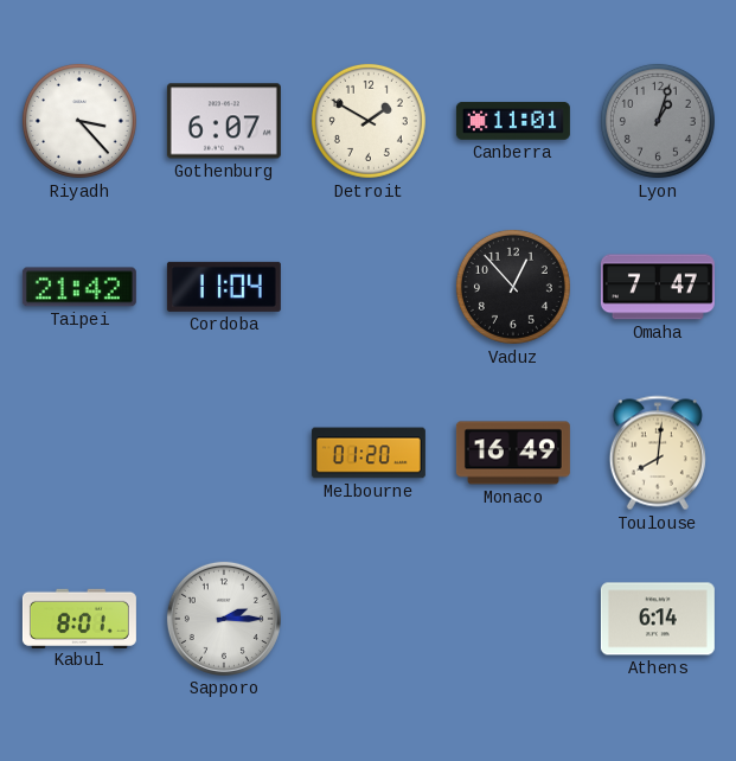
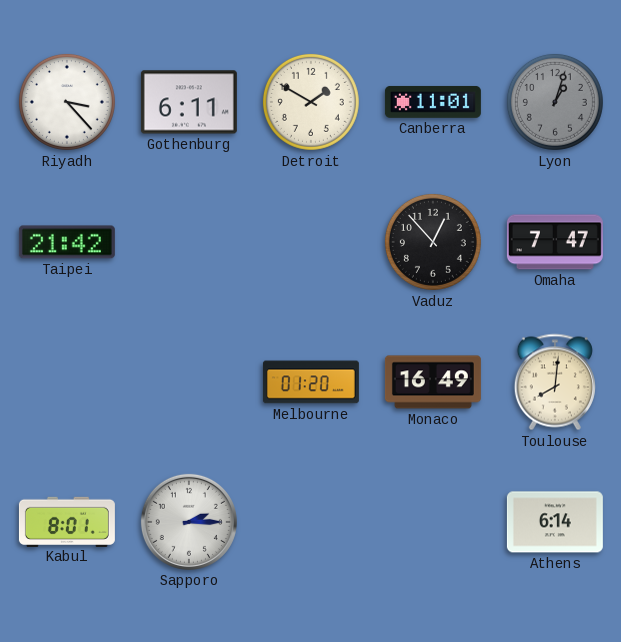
Gothenburg: 6:07 -> 6:11 (189, 102)
Cordoba: 11:04 -> none (224, 287)
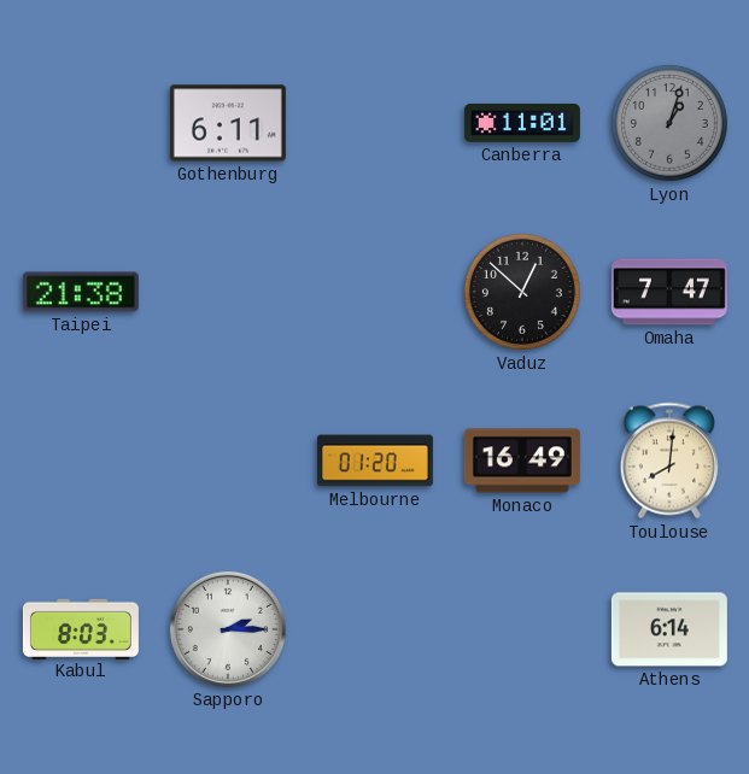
Riyadh: 3:23 -> none (67, 102)
Detroit: 1:50 -> none (311, 102)
Taipei: 21:42 -> 21:38 (81, 292)
Vaduz: 12:53 -> 12:52 (522, 292)
Kabul: 8:01 -> 8:03 (81, 628)
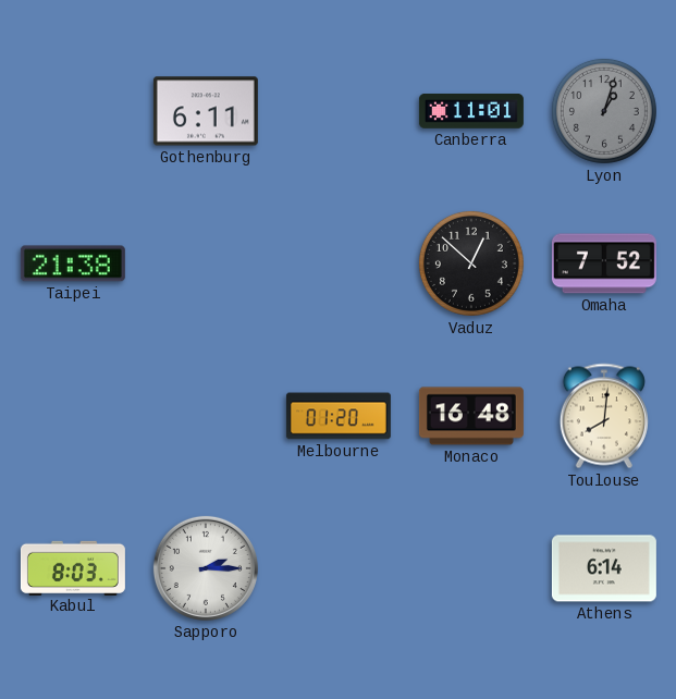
Omaha: 7:47 -> 7:52 (604, 263)
Monaco: 16:49 -> 16:48 (471, 416)
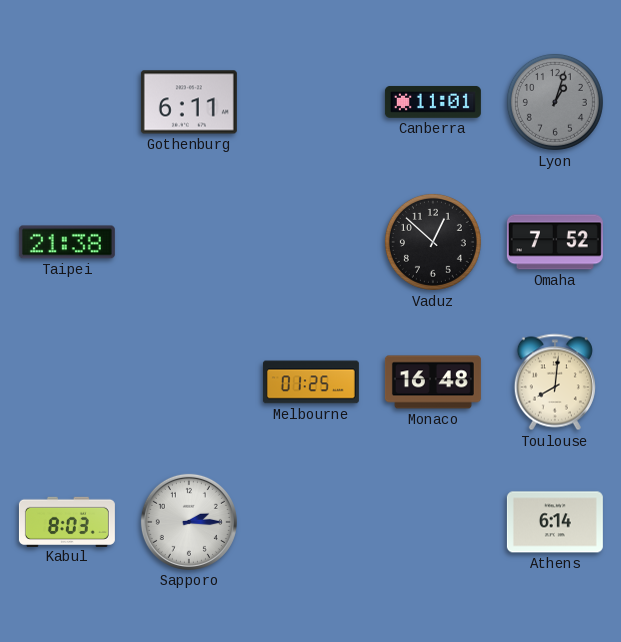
Melbourne: 01:20 -> 01:25 (311, 382)
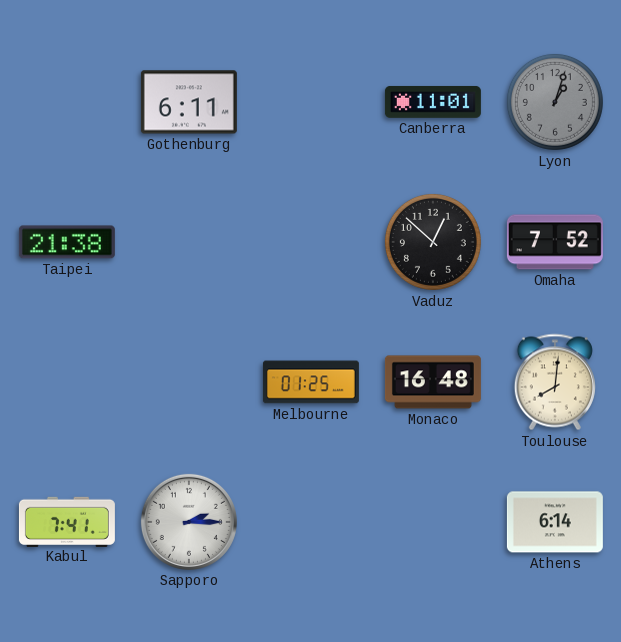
Kabul: 8:03 -> 7:41 (67, 521)
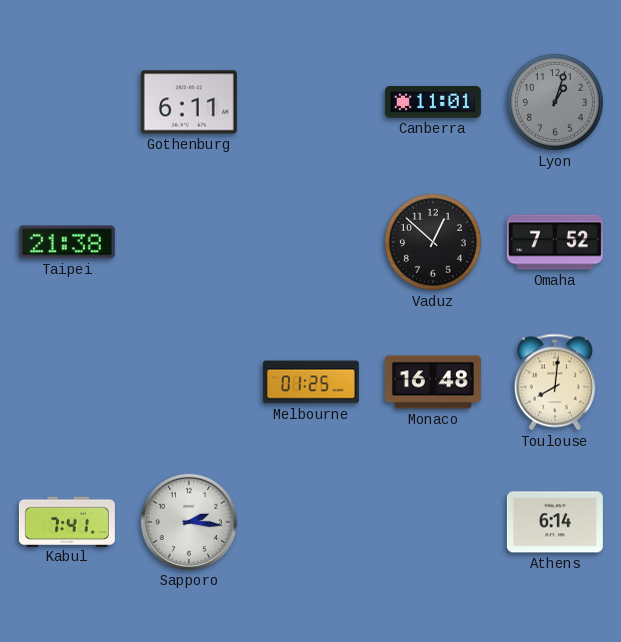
Sapporo: 2:15 -> 2:16 (189, 522)
